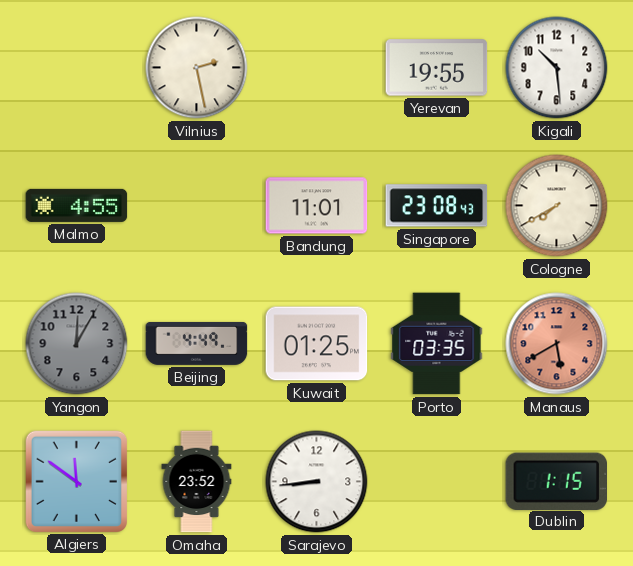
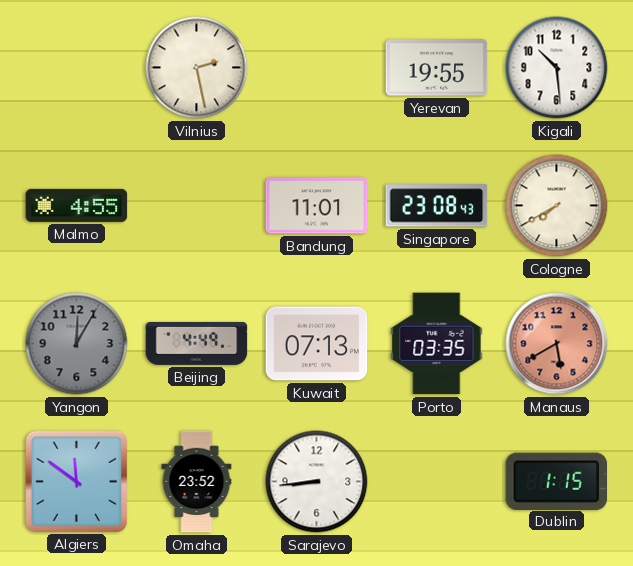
Kuwait: 01:25 -> 07:13 (317, 344)
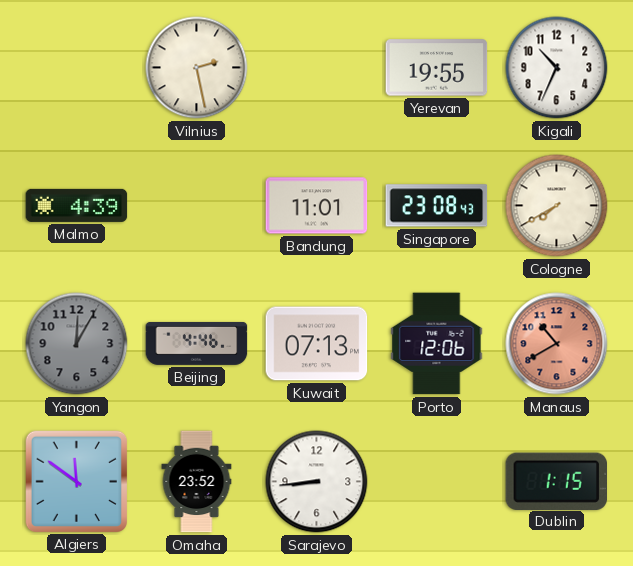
Kigali: 10:29 -> 10:34 (557, 68)
Malmo: 4:55 -> 4:39 (77, 205)
Beijing: 4:49 -> 4:46 (197, 343)
Porto: 03:35 -> 12:06 (437, 344)
Manaus: 5:40 -> 10:40 (557, 344)
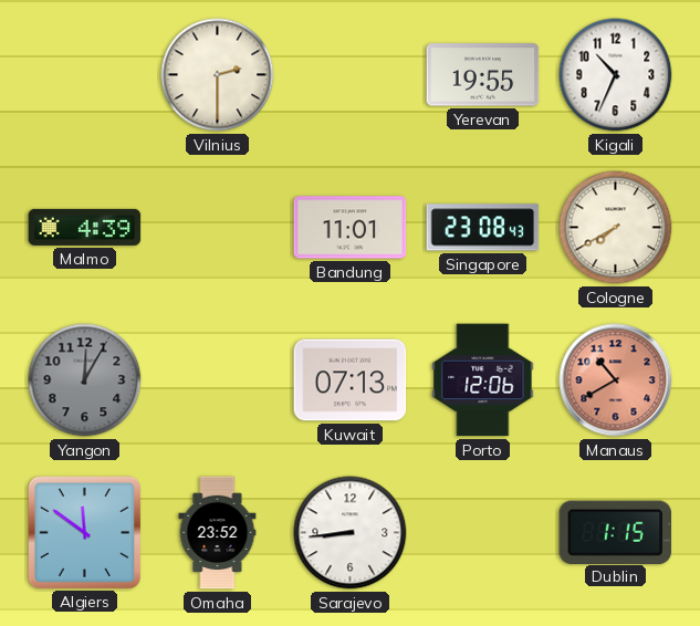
Vilnius: 2:28 -> 2:30 (218, 75)
Beijing: 4:46 -> none (197, 343)
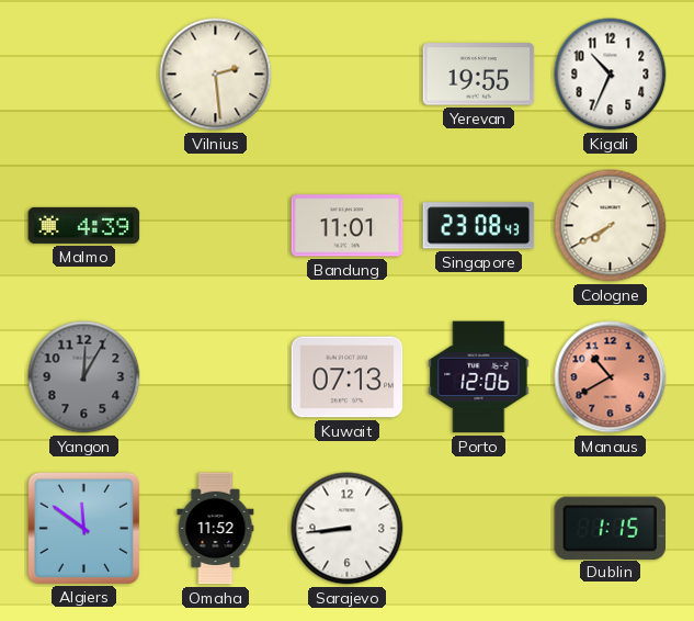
Vilnius: 2:30 -> 2:29 (216, 75)
Omaha: 23:52 -> 11:52 (216, 529)
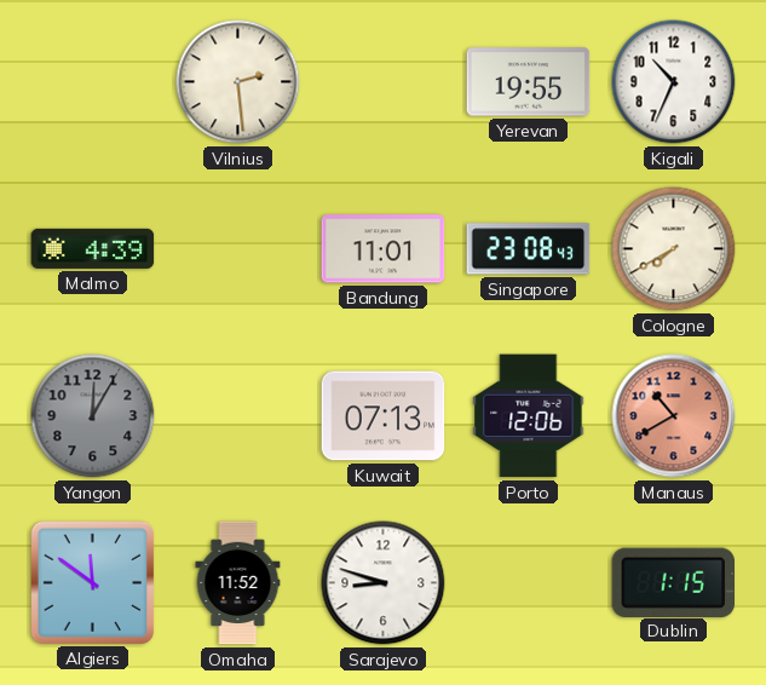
Sarajevo: 8:44 -> 8:48 (384, 583)
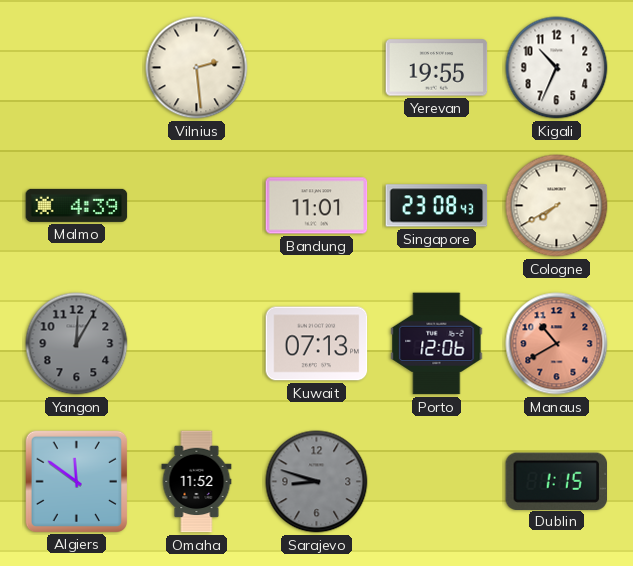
Sarajevo dial: white -> grey (317, 482)
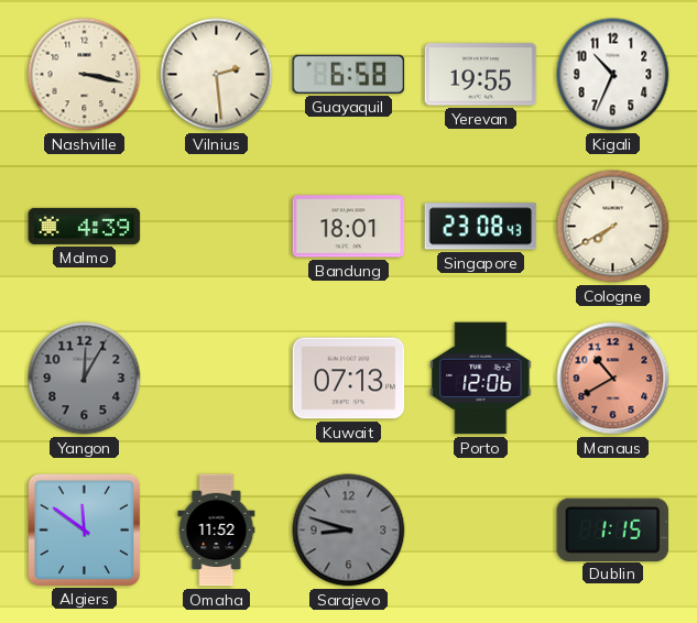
Nashville: none -> 3:17 (85, 75)
Guayaquil: none -> 6:58 (349, 74)
Bandung: 11:01 -> 18:01 (349, 227)
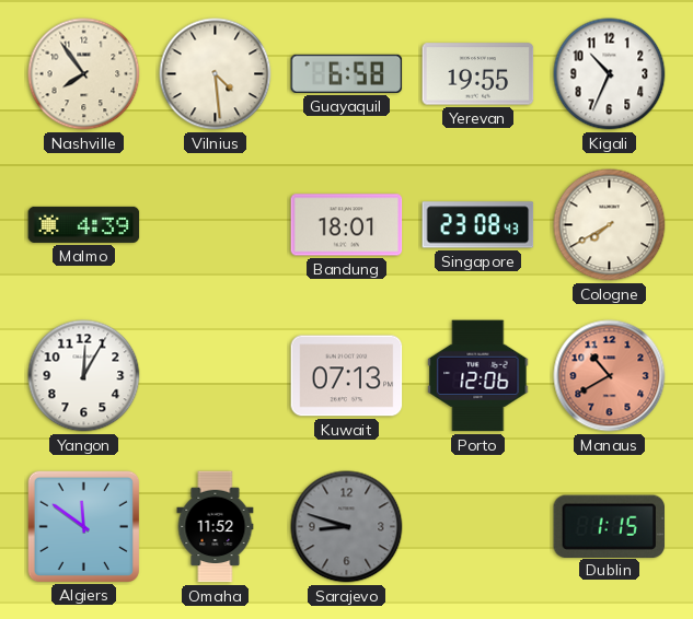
Nashville: 3:17 -> 7:54 (84, 74)
Vilnius: 2:29 -> 4:29 (216, 74)
Yangon dial: grey -> white (84, 376)
